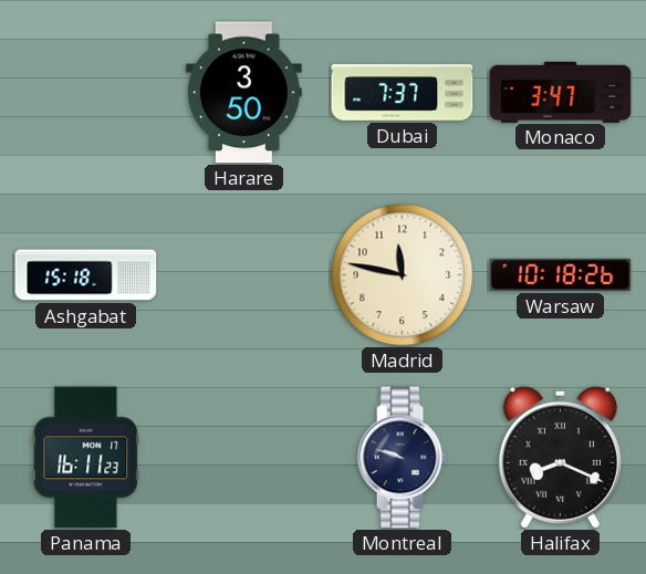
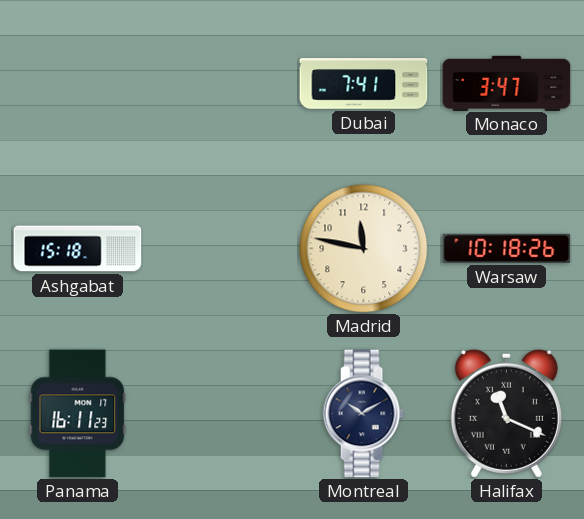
Harare: 3:50 -> none (244, 93)
Dubai: 7:37 -> 7:41 (364, 84)
Montreal: 9:48 -> 10:10 (363, 414)
Halifax: 8:19 -> 11:19 (506, 413)
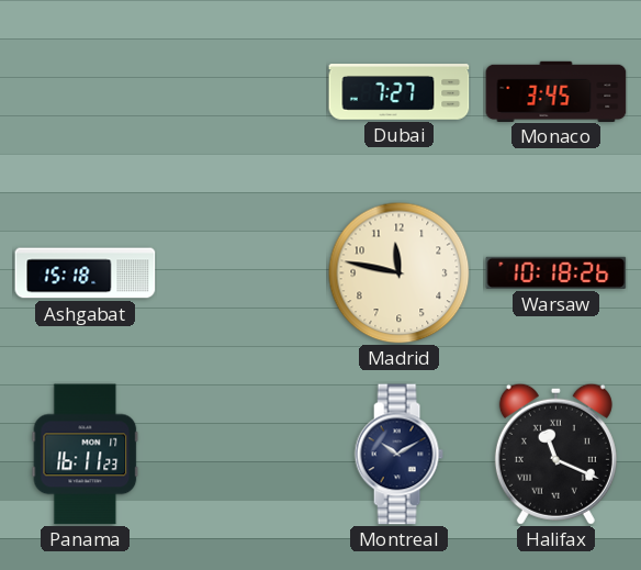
Dubai: 7:41 -> 7:27 (400, 92)
Monaco: 3:47 -> 3:45 (556, 91)
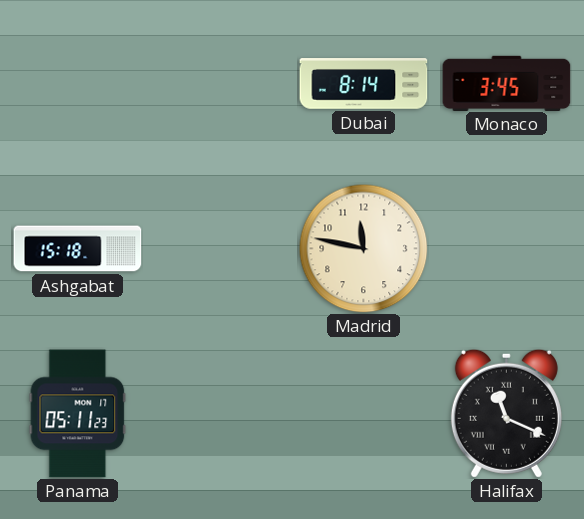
Dubai: 7:27 -> 8:14 (364, 84)
Warsaw: 10:18 -> none (556, 272)
Panama: 16:11 -> 05:11 (78, 414)
Montreal: 10:10 -> none (398, 455)
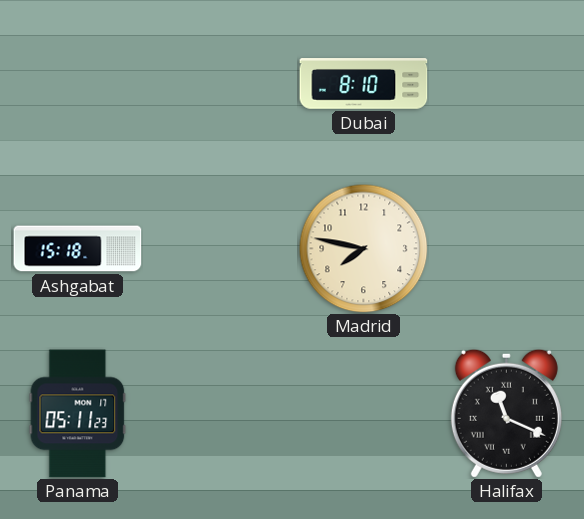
Dubai: 8:14 -> 8:10 (364, 84)
Monaco: 3:45 -> none (507, 83)
Madrid: 11:47 -> 7:47 (363, 248)
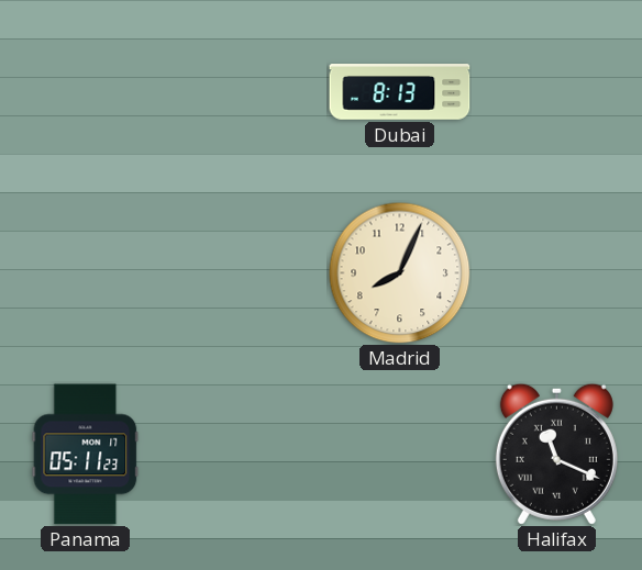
Dubai: 8:10 -> 8:13 (400, 92)
Ashgabat: 15:18 -> none (78, 249)
Madrid: 7:47 -> 8:04 (399, 272)
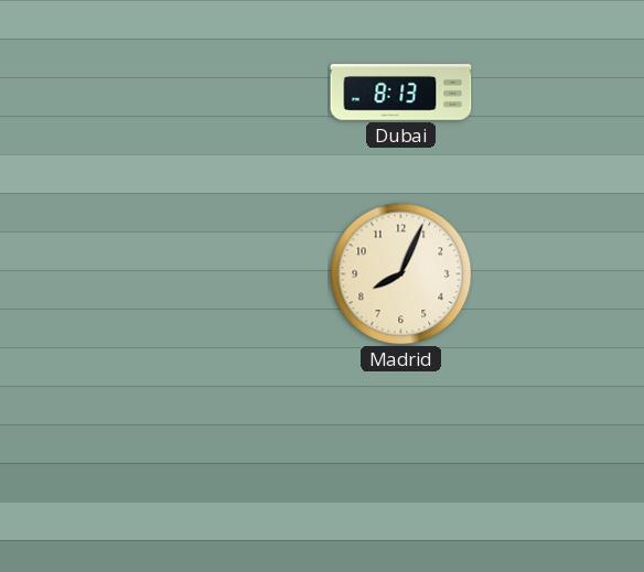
Panama: 05:11 -> none (86, 455)
Halifax: 11:19 -> none (556, 454)
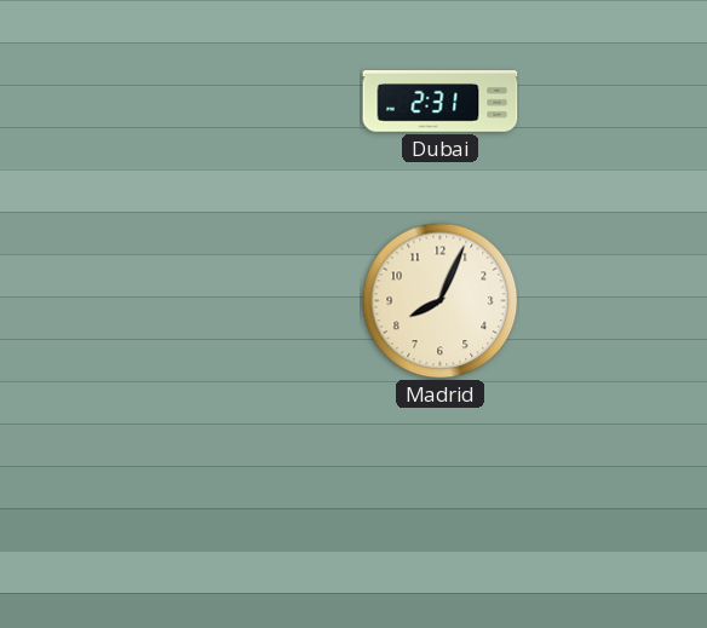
Dubai: 8:13 -> 2:31 (441, 102)
